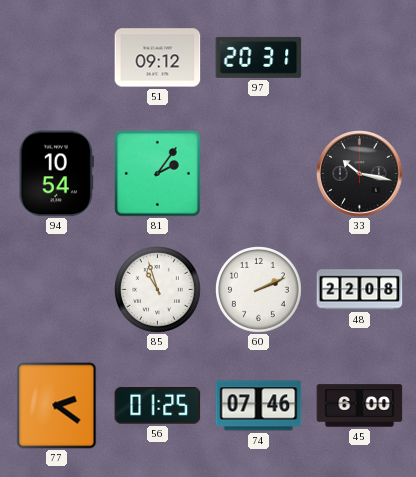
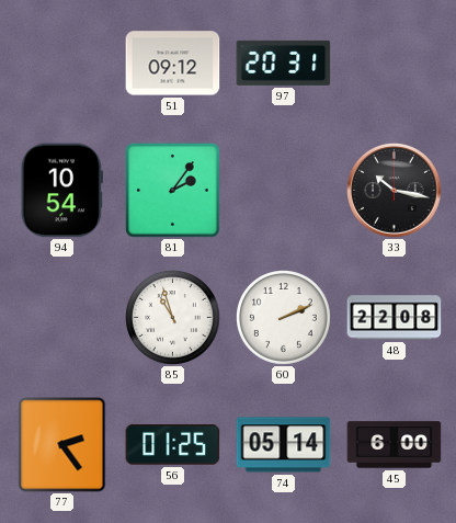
77: 2:21 -> 2:24 (62, 445)
74: 07:46 -> 05:14 (284, 445)
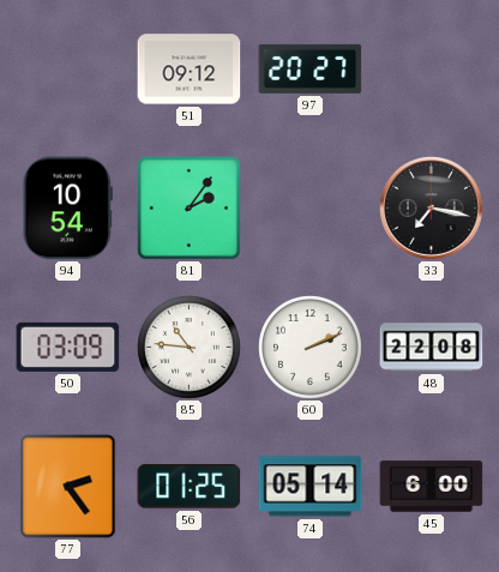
97: 20:31 -> 20:27 (311, 68)
33: 10:17 -> 7:17 (432, 209)
50: none -> 03:09 (68, 347)
85: 10:57 -> 10:46 (190, 348)
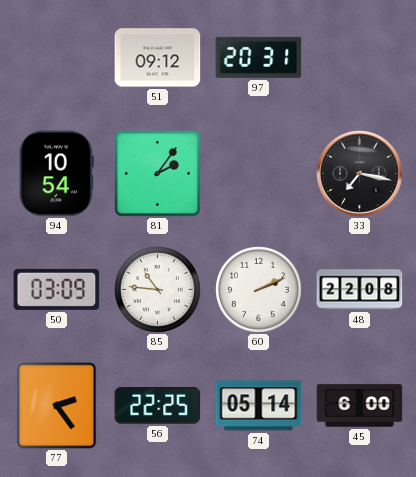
97: 20:27 -> 20:31 (259, 57)
56: 01:25 -> 22:25 (158, 406)
